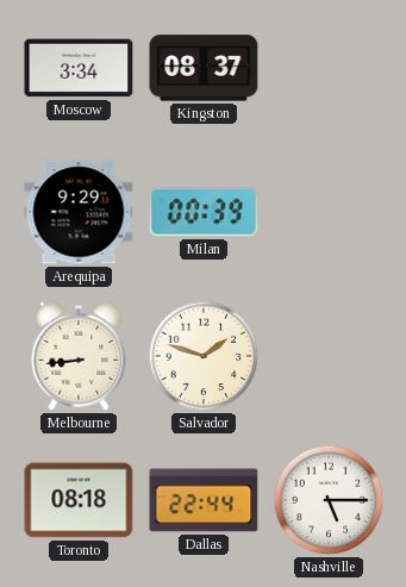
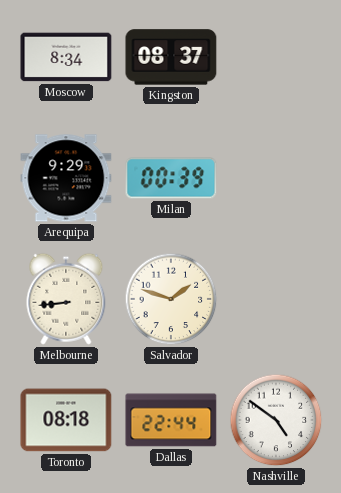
Moscow: 3:34 -> 8:34 (66, 57)
Nashville: 5:15 -> 4:51 (276, 420)
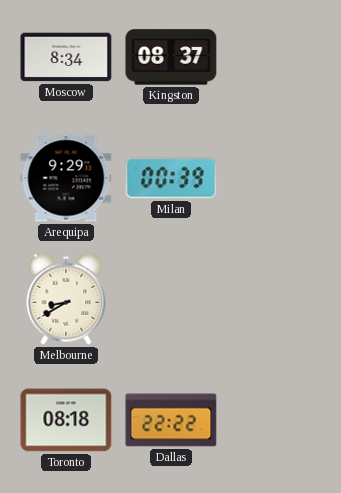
Melbourne: 8:44 -> 8:40 (66, 299)
Salvador: 1:48 -> none (171, 299)
Dallas: 22:44 -> 22:22 (171, 420)
Nashville: 4:51 -> none (276, 420)
